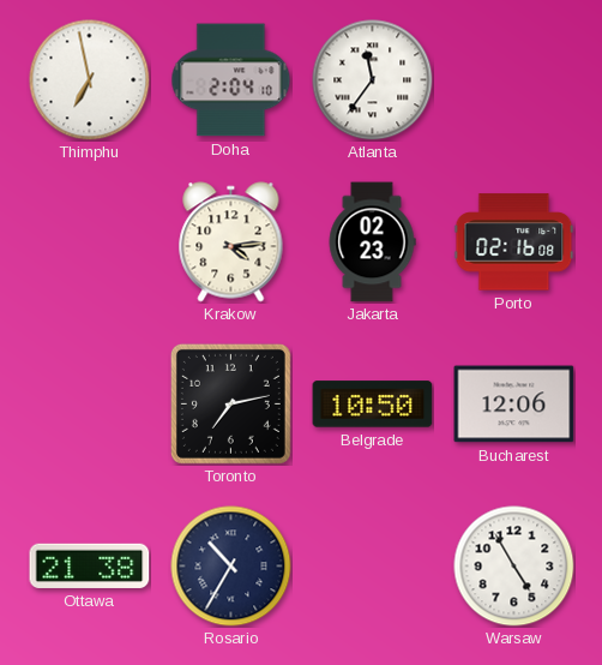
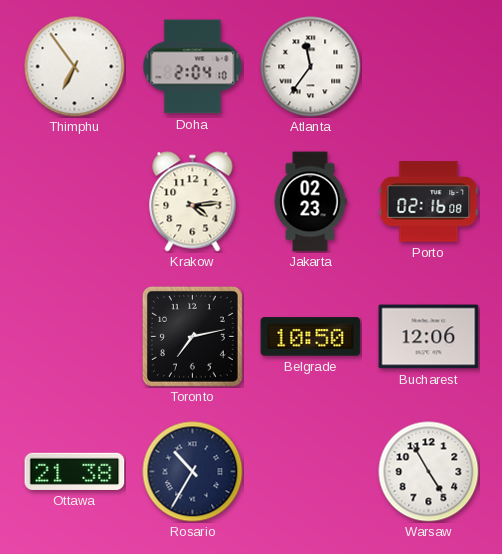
Thimphu: 6:58 -> 6:54 (75, 67)
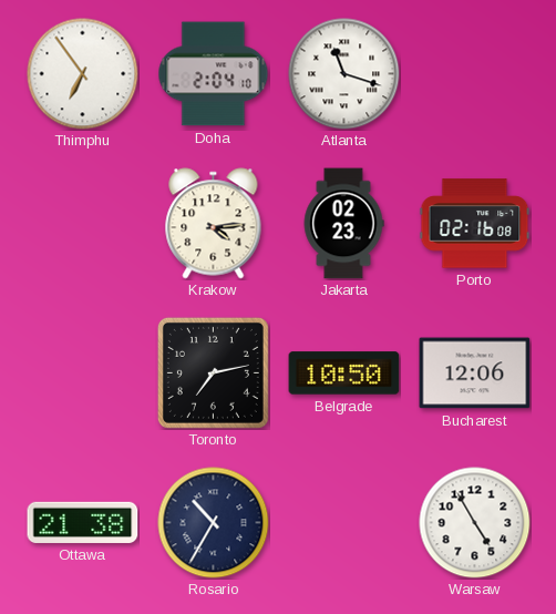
Atlanta: 11:36 -> 11:18 (344, 74)
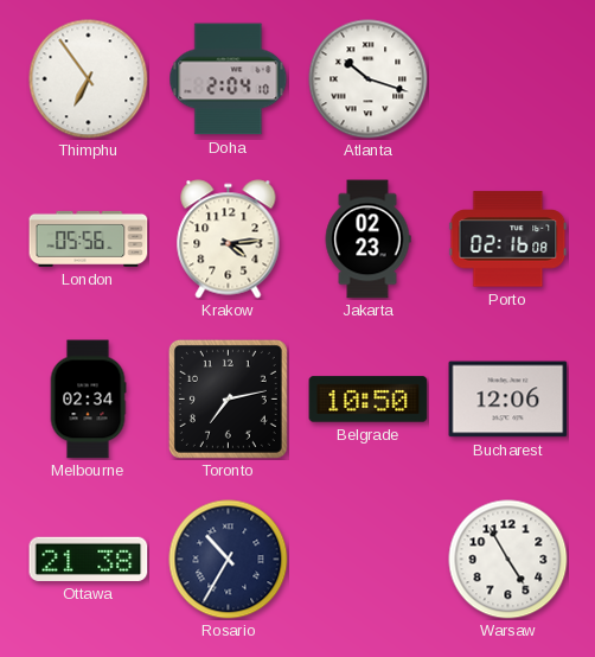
Atlanta: 11:18 -> 10:18 (369, 79)
London: none -> 05:56 (89, 238)
Melbourne: none -> 02:34 (88, 400)
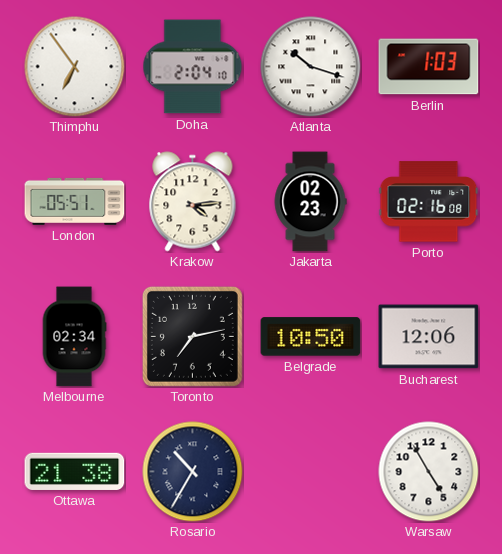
Berlin: none -> 1:03 (429, 67)
London: 05:56 -> 05:51 (75, 201)
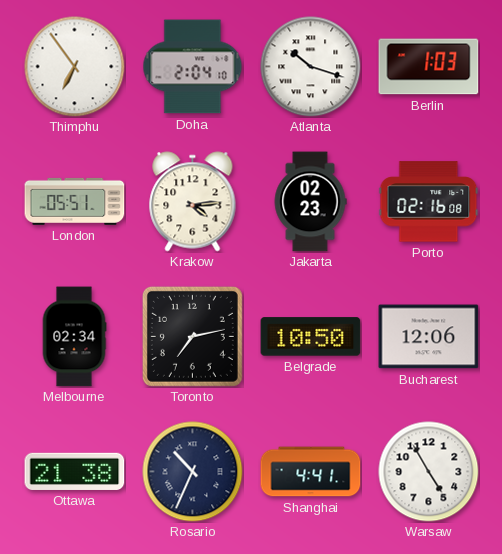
Rosario: 10:35 -> 10:34 (193, 472)
Shanghai: none -> 4:41 (311, 472)
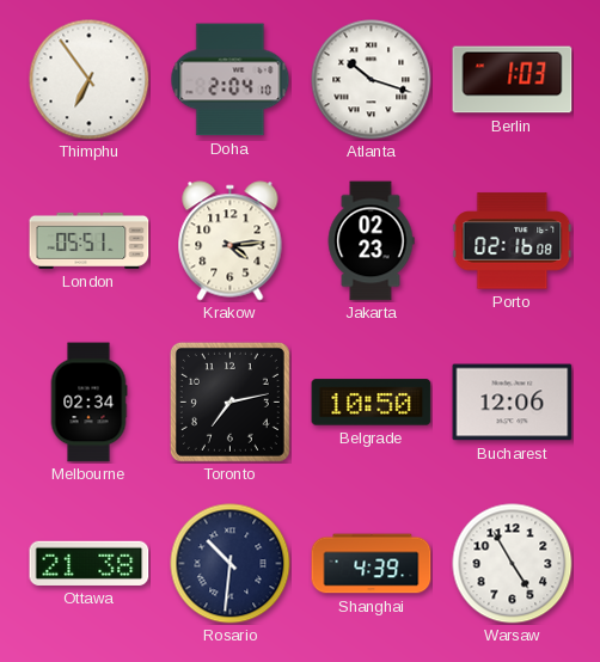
Rosario: 10:34 -> 10:31 (231, 564)
Shanghai: 4:41 -> 4:39 (372, 564)
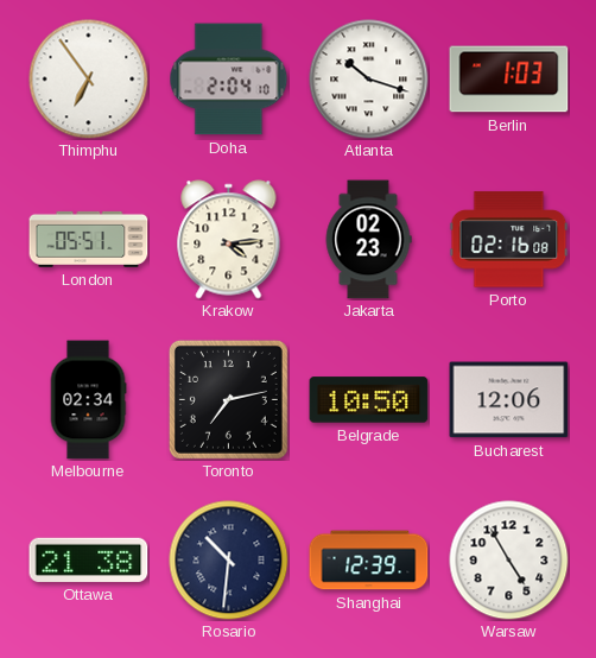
Shanghai: 4:39 -> 12:39 (369, 561)
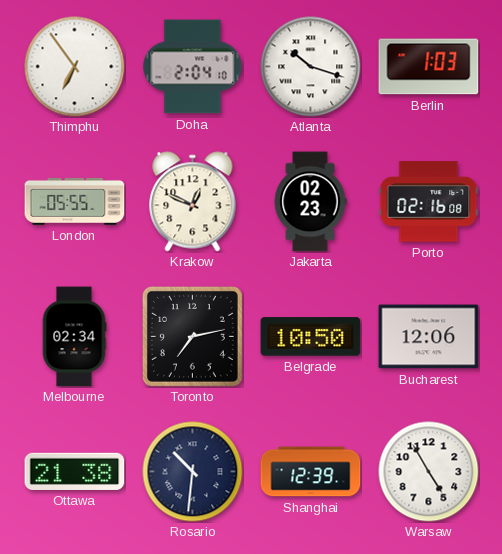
London: 05:51 -> 05:55 (75, 201)
Krakow: 4:14 -> 12:49 (193, 202)
